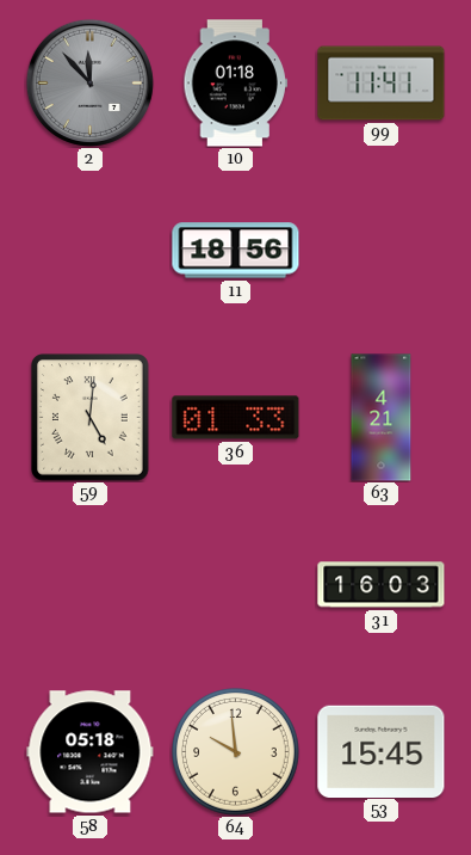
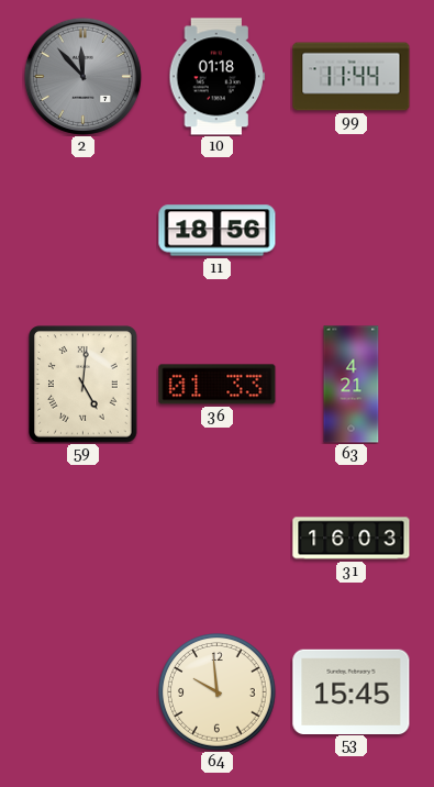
99: 11:41 -> 11:44 (352, 77)
58: 05:18 -> none (91, 752)
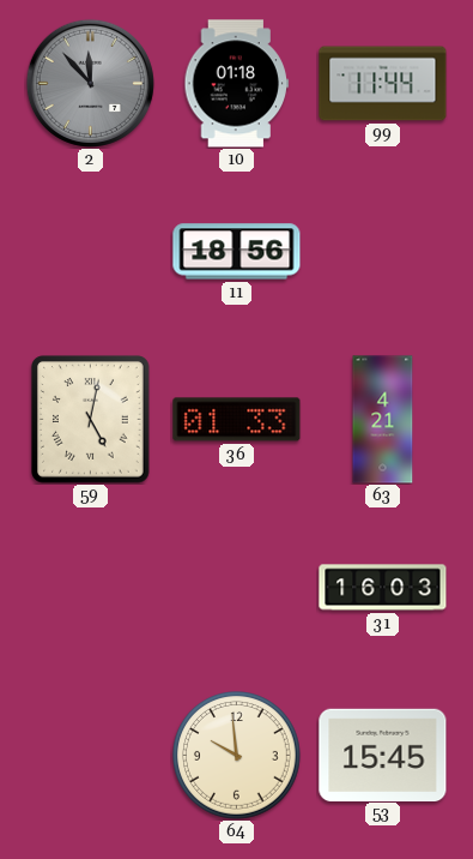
59: 5:01 -> 5:02 (91, 420)
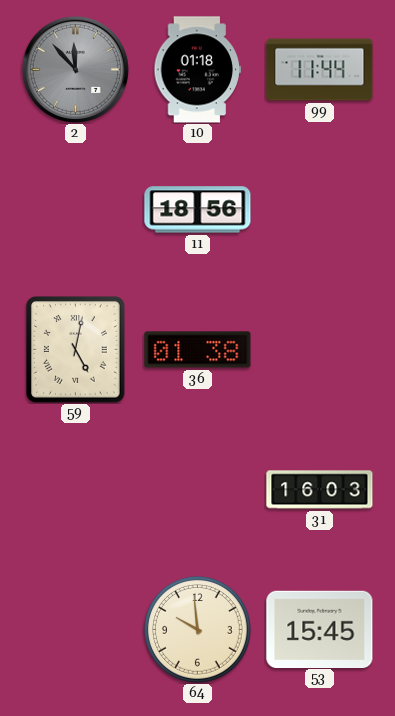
36: 01:33 -> 01:38 (198, 350)
63: 4:21 -> none (383, 420)
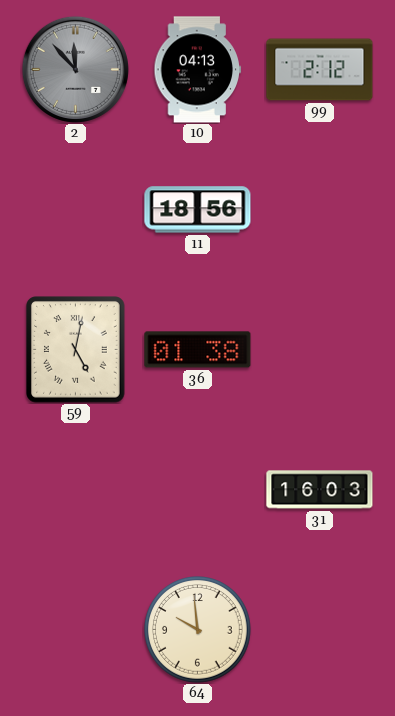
10: 01:18 -> 04:13 (198, 70)
99: 11:44 -> 2:12 (320, 70)
53: 15:45 -> none (320, 629)
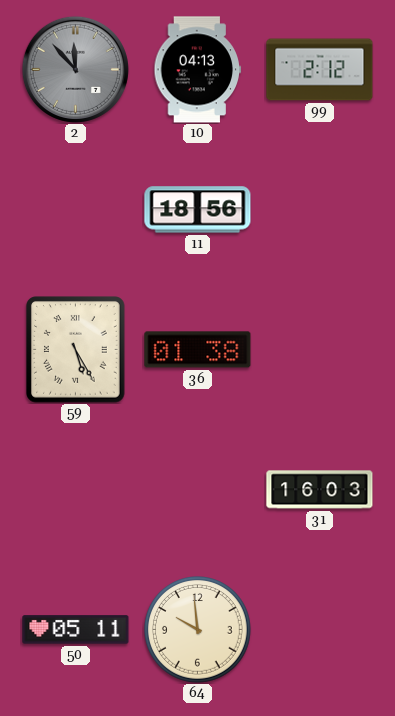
59: 5:02 -> 5:25 (76, 350)
50: none -> 05:11 (76, 630)
